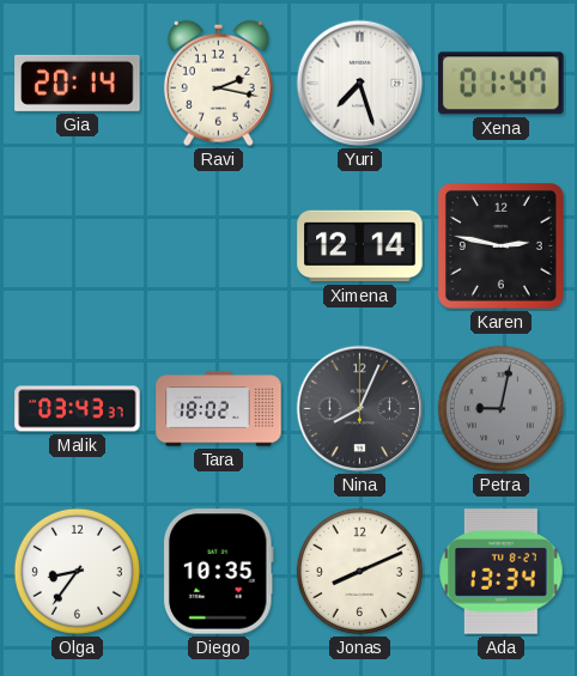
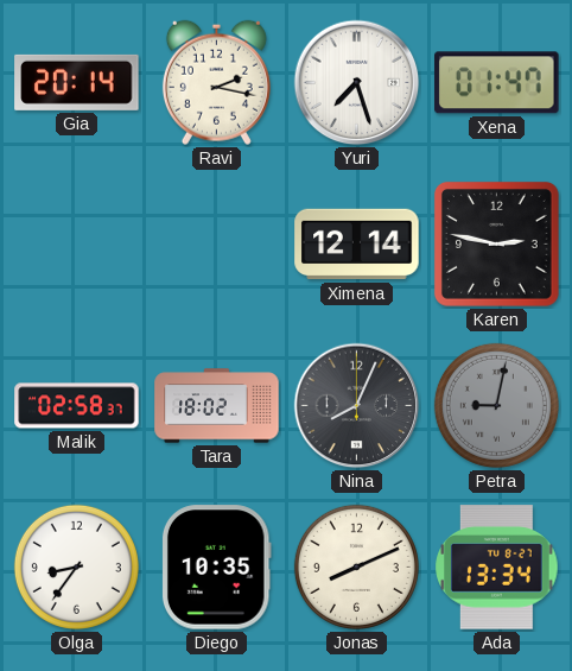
Malik: 03:43 -> 02:58 (77, 406)
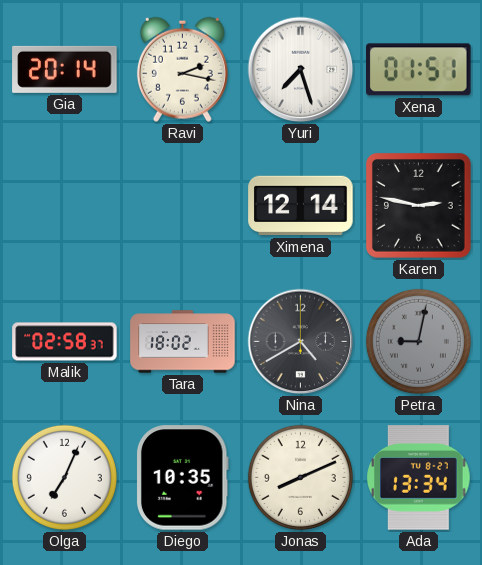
Xena: 01:47 -> 01:51 (419, 70)
Nina: 8:04 -> 4:40 (301, 342)
Olga: 8:36 -> 7:04 (64, 477)
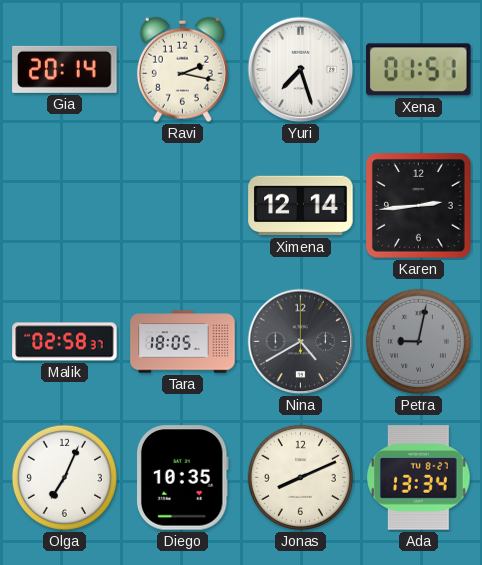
Karen: 2:47 -> 2:44 (418, 205)
Tara: 18:02 -> 18:05 (183, 342)
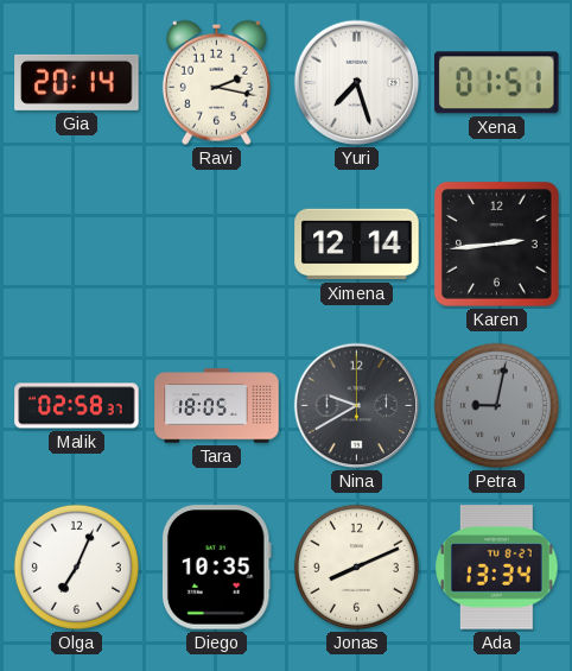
Nina: 4:40 -> 9:40 (357, 406)
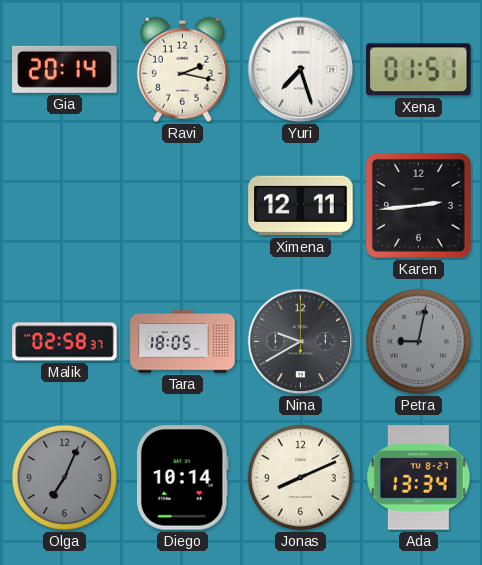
Ximena: 12:14 -> 12:11 (301, 206)
Olga dial: white -> grey (64, 477)
Diego: 10:35 -> 10:14 (182, 478)
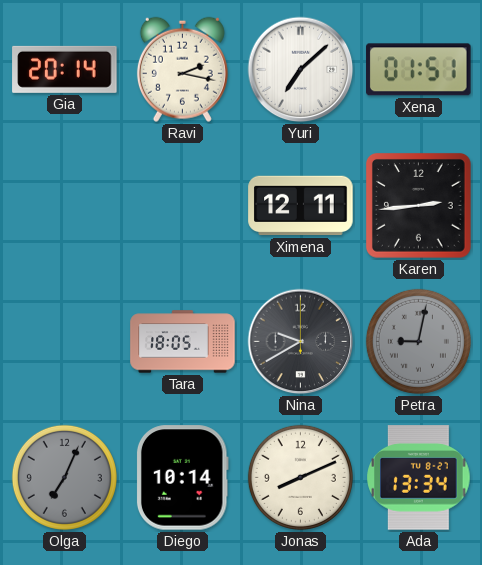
Yuri: 7:27 -> 7:08 (301, 70)
Malik: 02:58 -> none (65, 342)
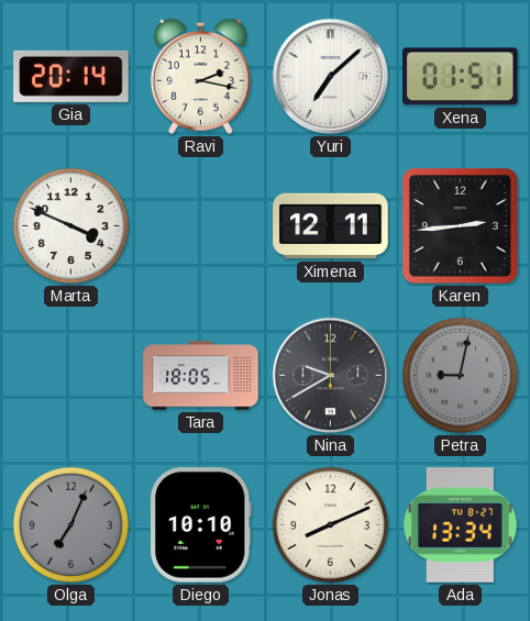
Marta: none -> 3:49 (70, 225)
Diego: 10:14 -> 10:10 (200, 525)
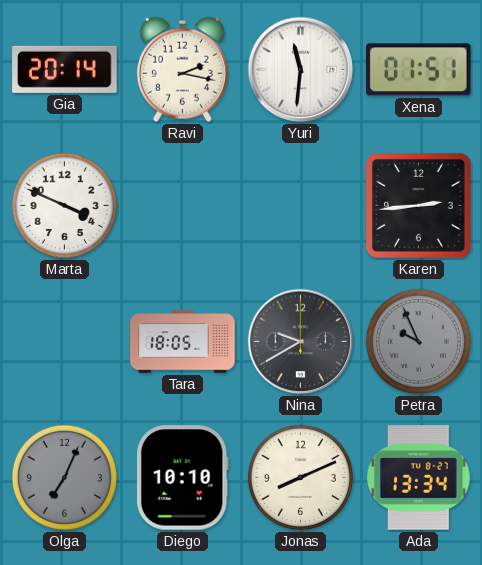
Yuri: 7:08 -> 11:31 (301, 70)
Ximena: 12:11 -> none (331, 226)
Petra: 9:02 -> 9:56 (418, 341)
